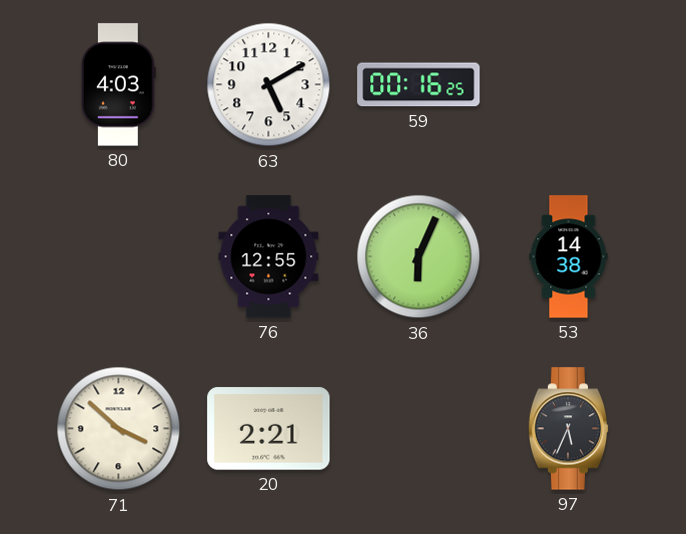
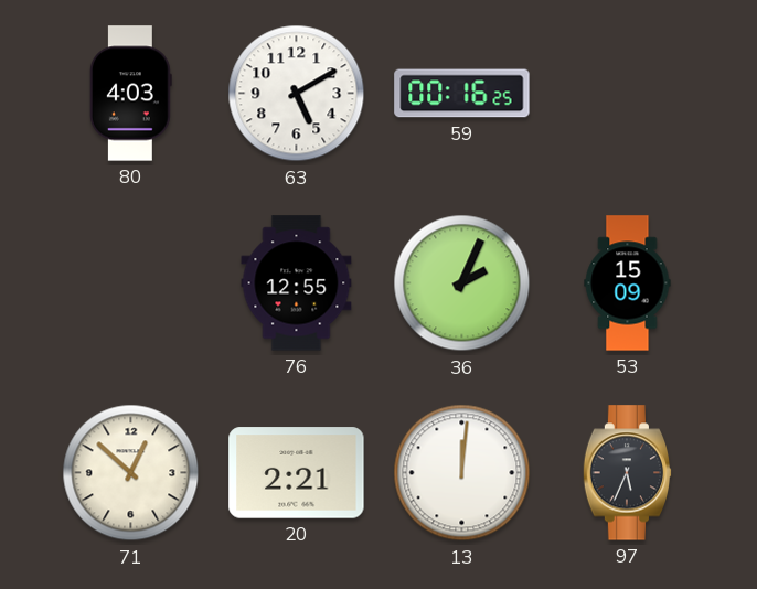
36: 6:04 -> 2:04 (462, 283)
53: 14:38 -> 15:09 (628, 283)
71: 3:52 -> 12:52 (131, 473)
13: none -> 12:01 (462, 473)
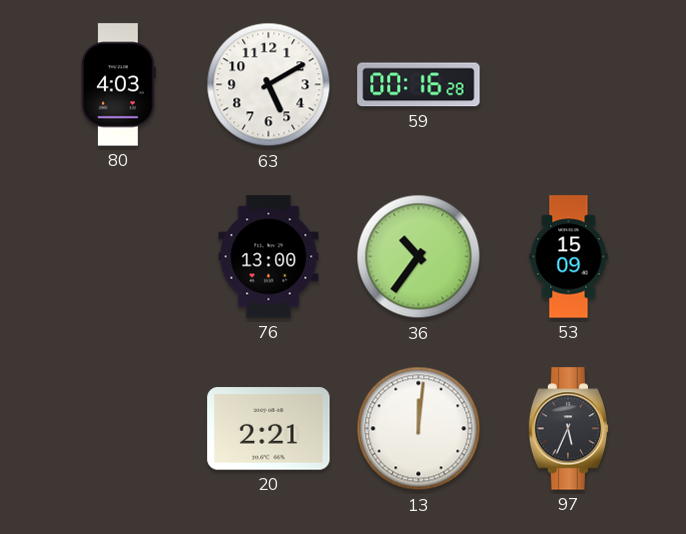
59: 00:16:25 -> 00:16:28 (419, 85)
76: 12:55 -> 13:00 (269, 257)
36: 2:04 -> 10:36 (419, 257)
71: 12:52 -> none (131, 473)
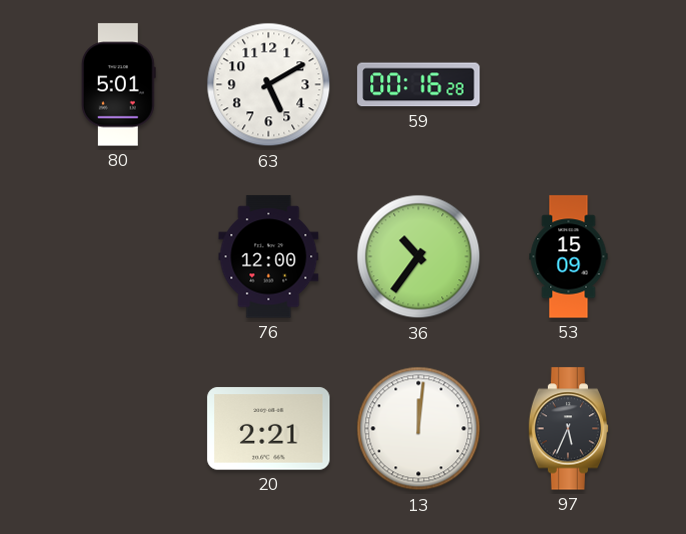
80: 4:03 -> 5:01 (118, 85)
76: 13:00 -> 12:00 (269, 257)
